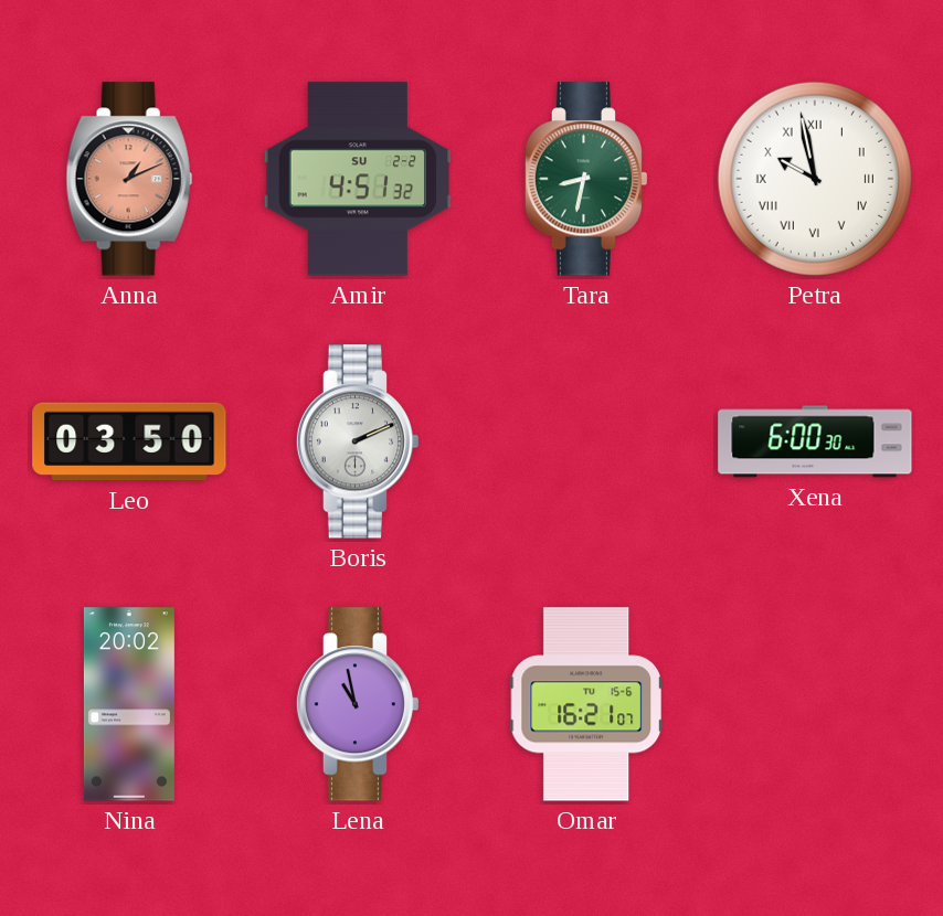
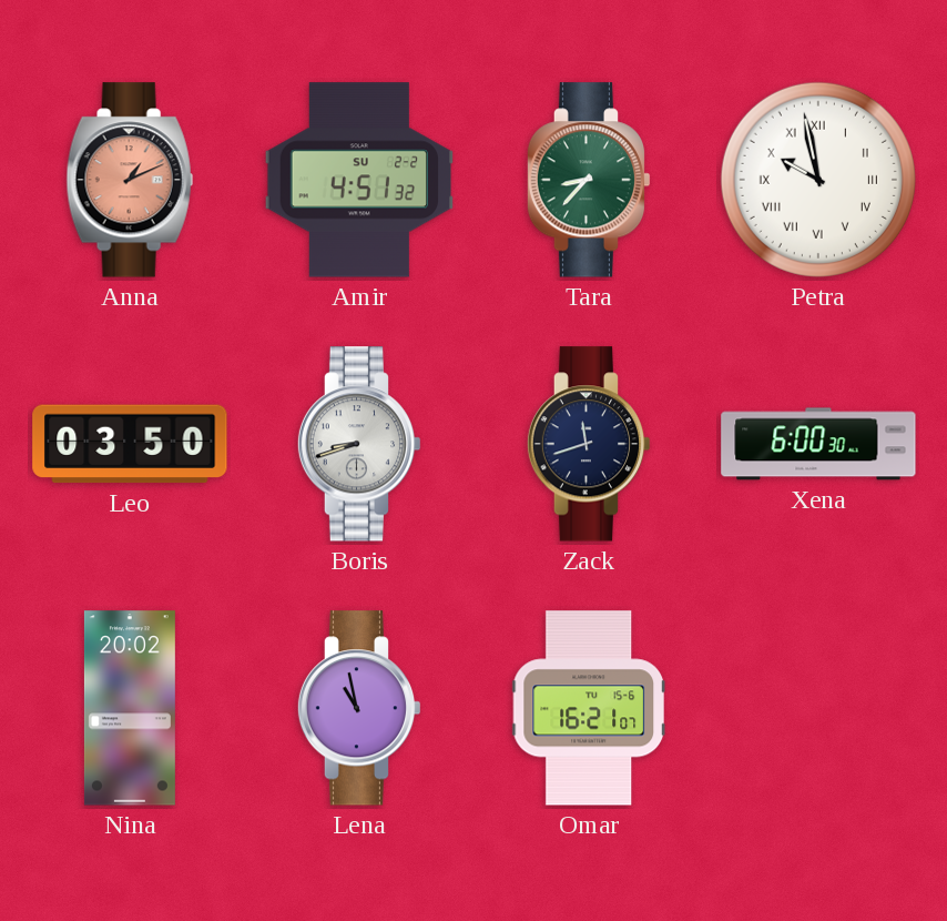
Tara: 8:32 -> 8:37 (589, 180)
Boris: 2:11 -> 8:42 (359, 444)
Zack: none -> 11:42 (589, 444)
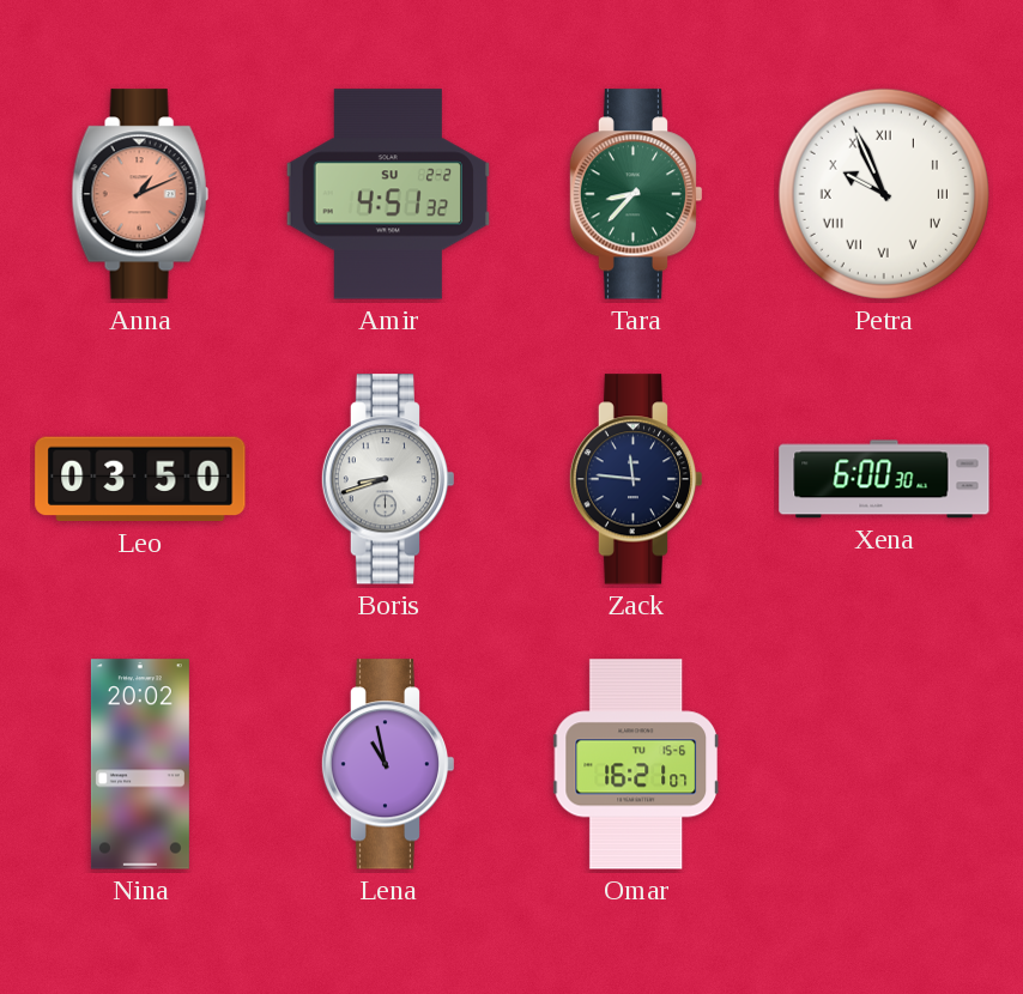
Petra: 9:58 -> 9:56 (884, 194)
Zack: 11:42 -> 11:46 (636, 479)
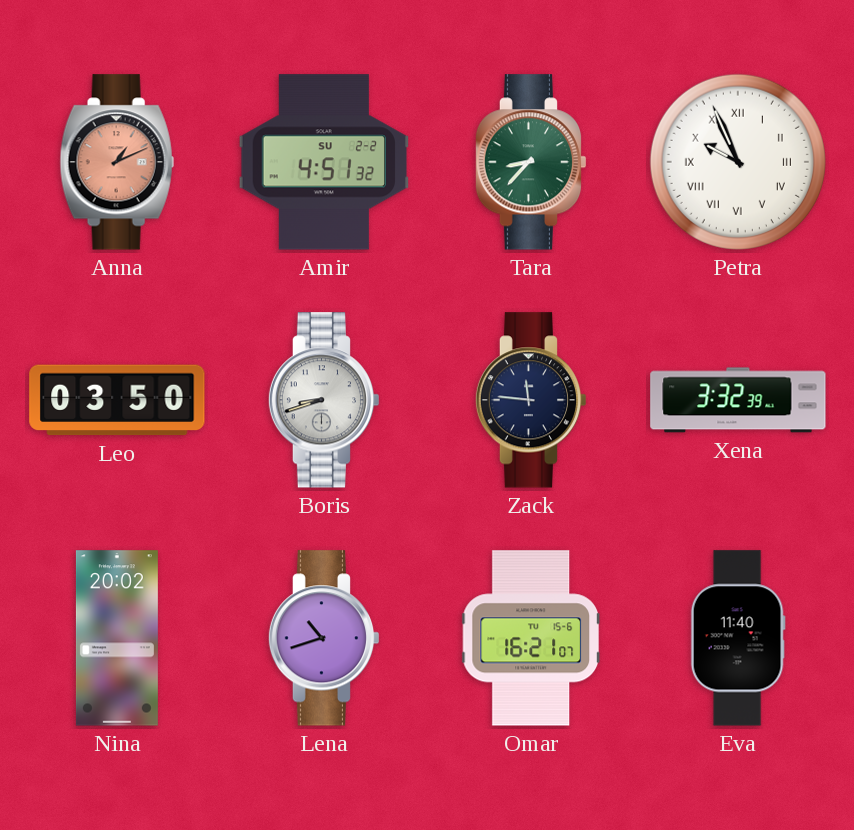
Xena: 6:00 -> 3:32 (738, 400)
Lena: 10:58 -> 10:42 (324, 638)
Eva: none -> 11:40 (738, 638)
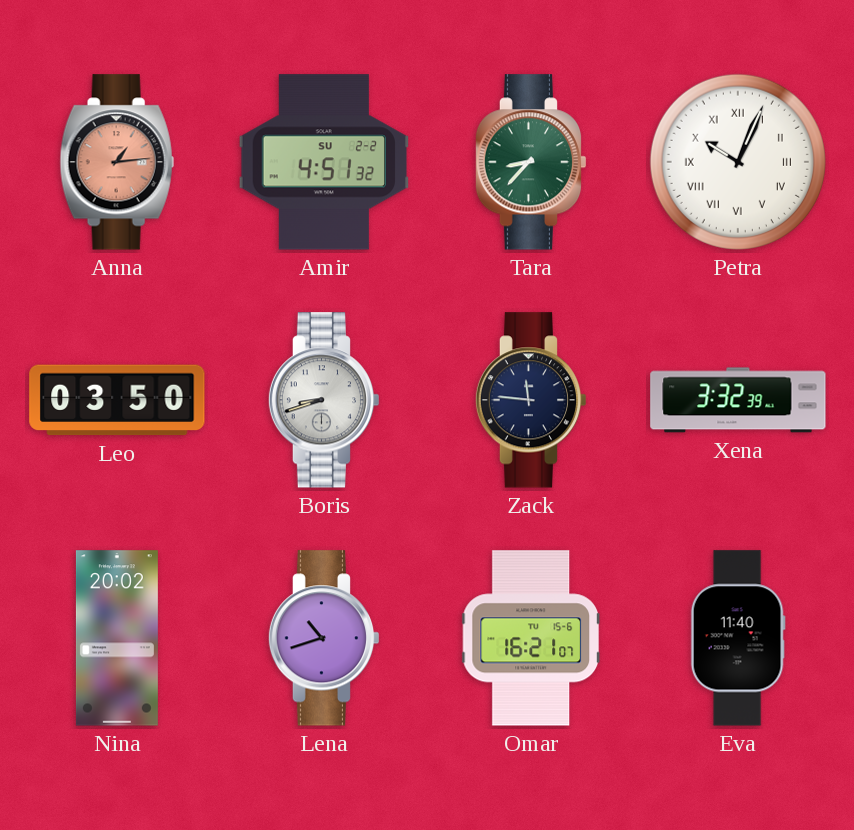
Anna: 1:11 -> 1:14 (117, 162)
Petra: 9:56 -> 10:04 (738, 162)
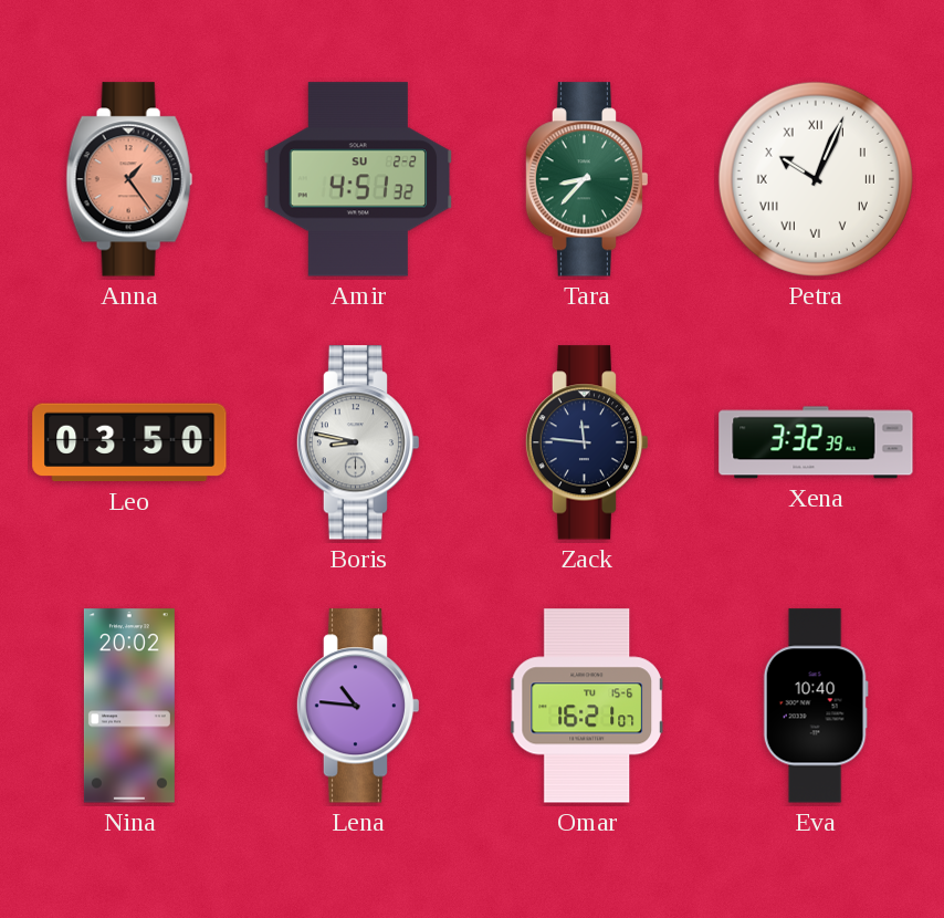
Anna: 1:14 -> 1:24 (129, 179)
Boris: 8:42 -> 8:47 (358, 442)
Lena: 10:42 -> 10:46 (358, 706)
Eva: 11:40 -> 10:40 (816, 706)
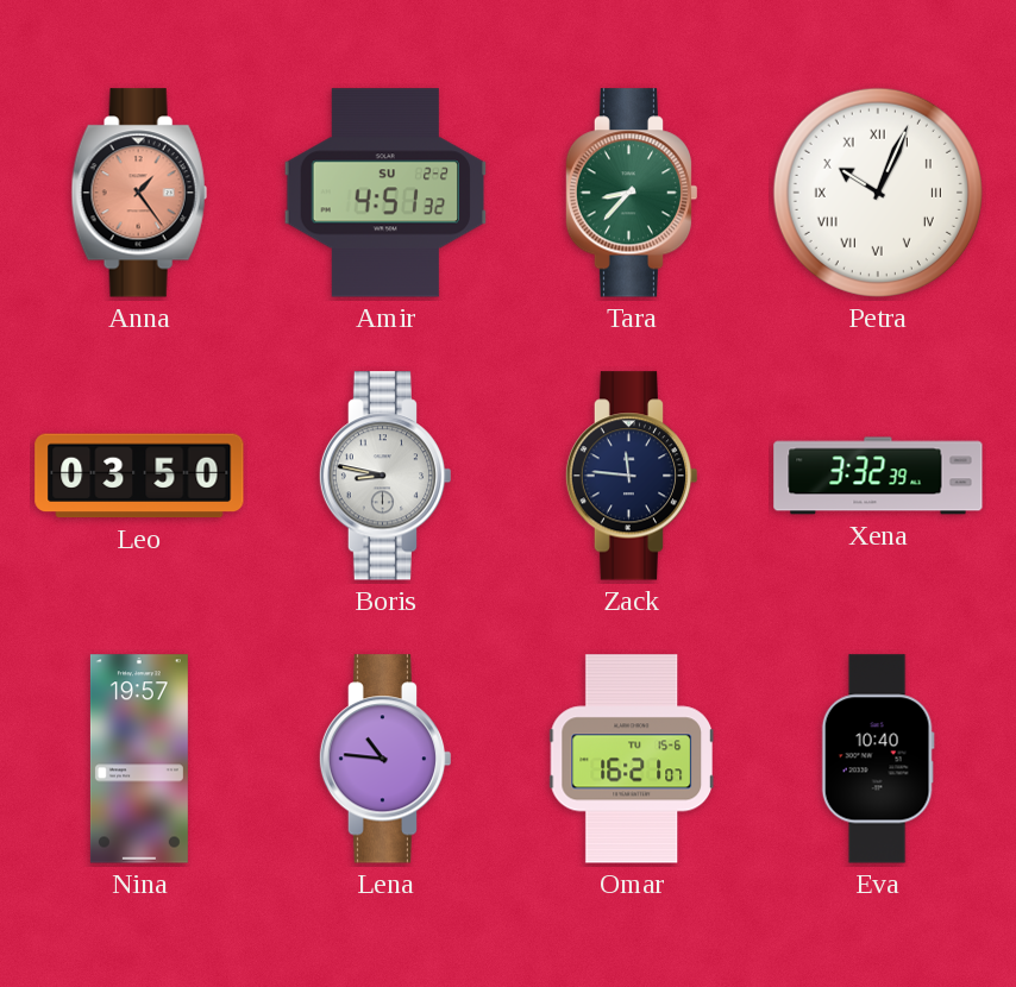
Nina: 20:02 -> 19:57 (139, 759)
